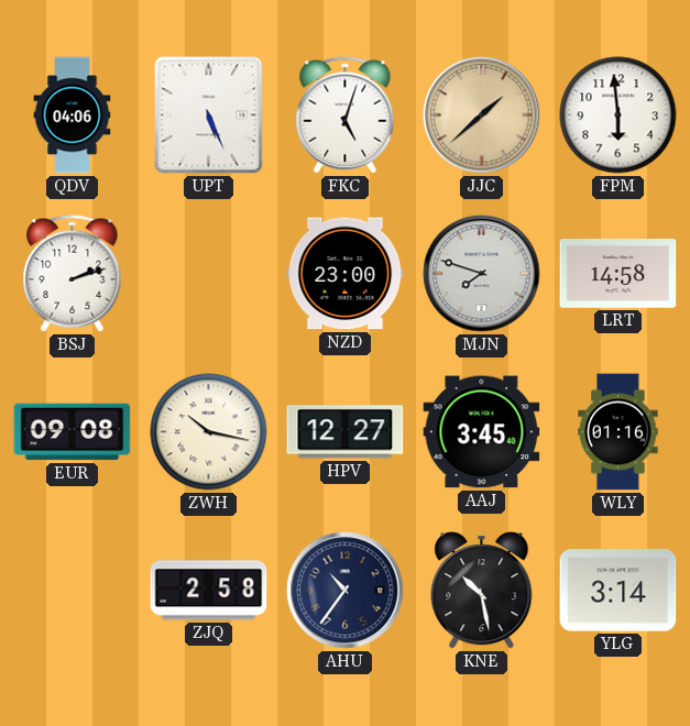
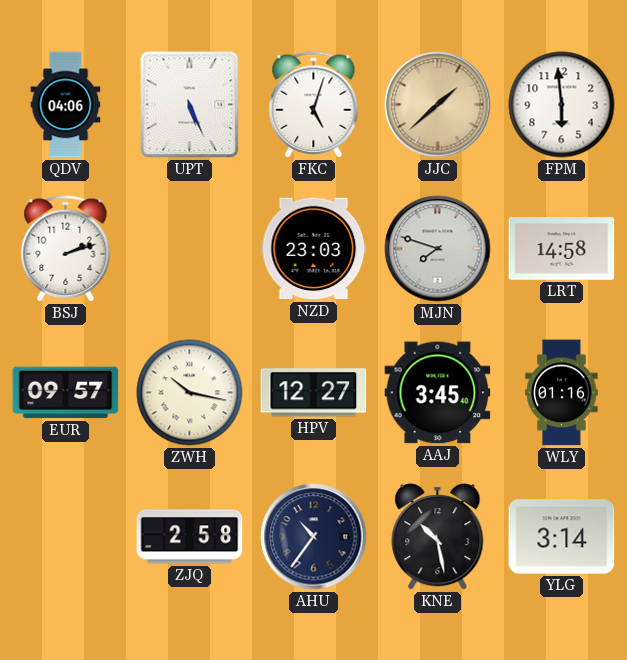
NZD: 23:00 -> 23:03 (314, 249)
EUR: 09:08 -> 09:57 (66, 393)
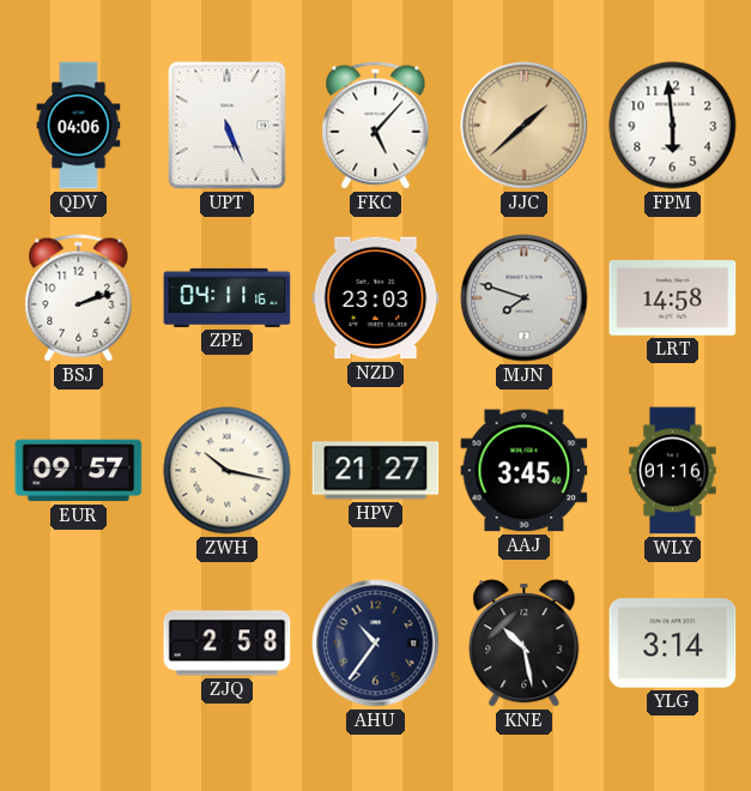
FKC: 5:03 -> 5:07 (376, 126)
ZPE: none -> 04:11 (228, 297)
HPV: 12:27 -> 21:27 (376, 471)
